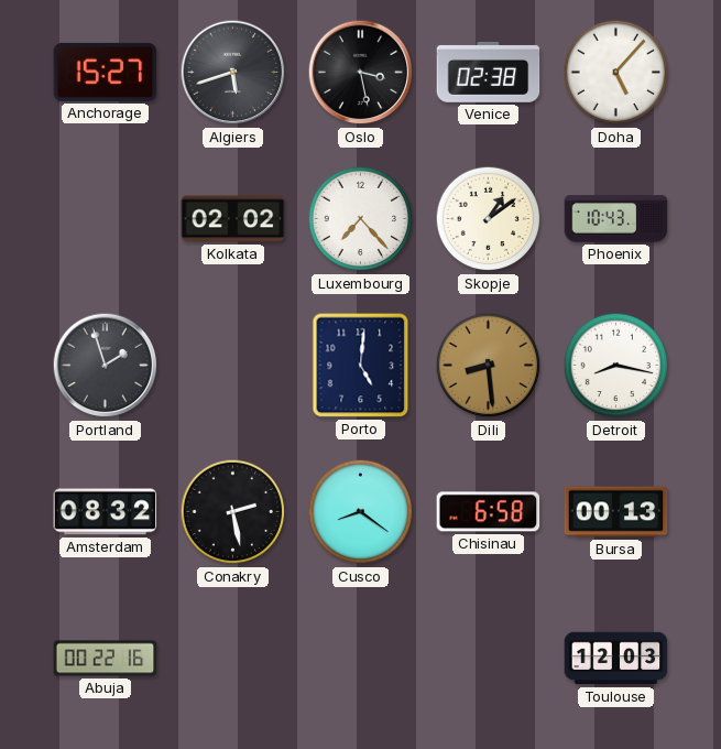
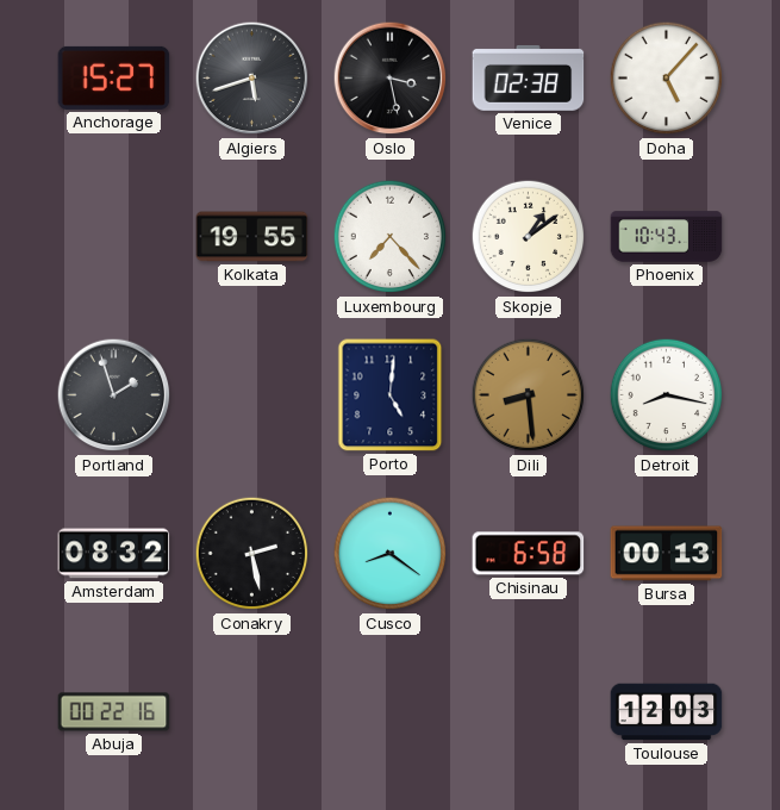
Kolkata: 02:02 -> 19:55 (252, 237)
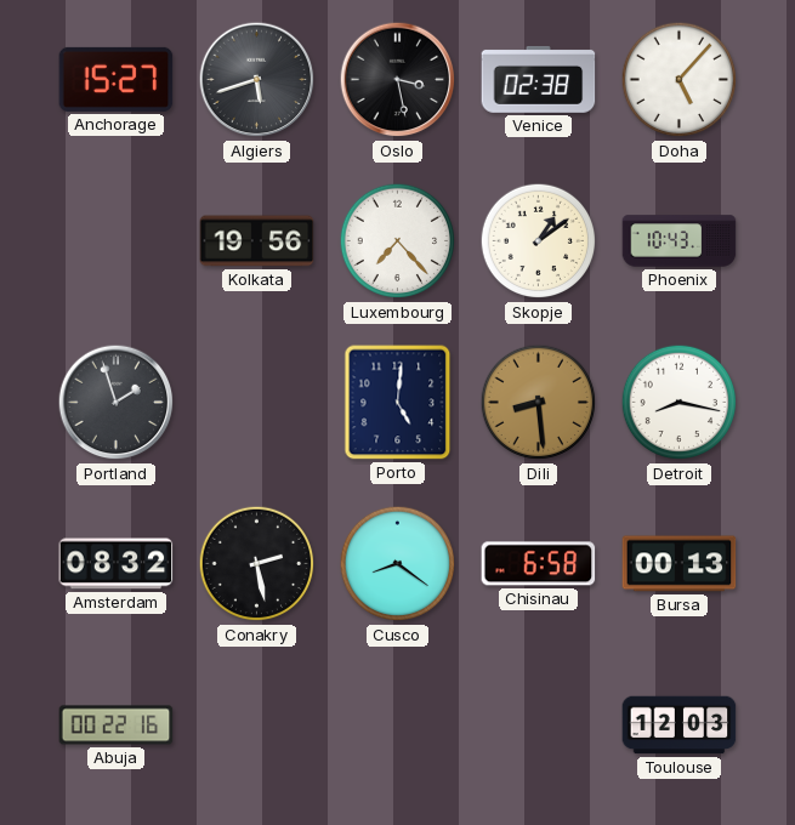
Kolkata: 19:55 -> 19:56 (257, 241)
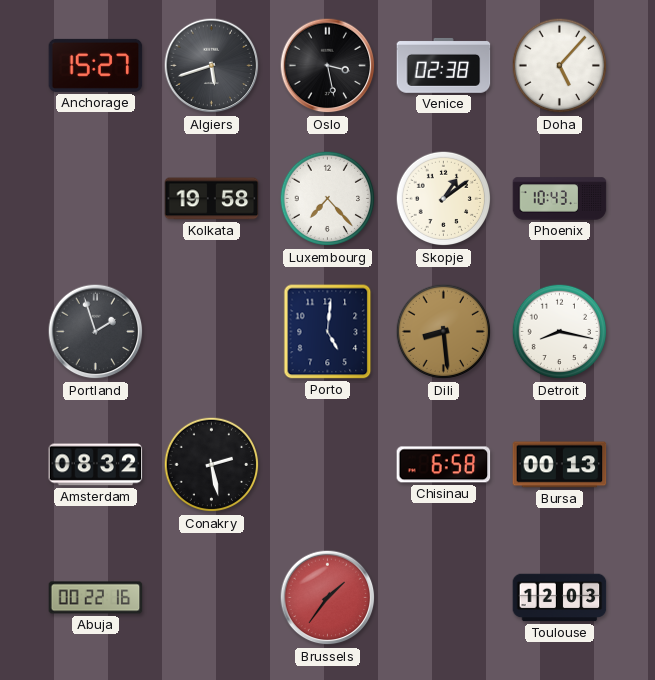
Kolkata: 19:56 -> 19:58 (212, 199)
Cusco: 8:21 -> none (398, 564)
Brussels: none -> 1:36 (328, 598)
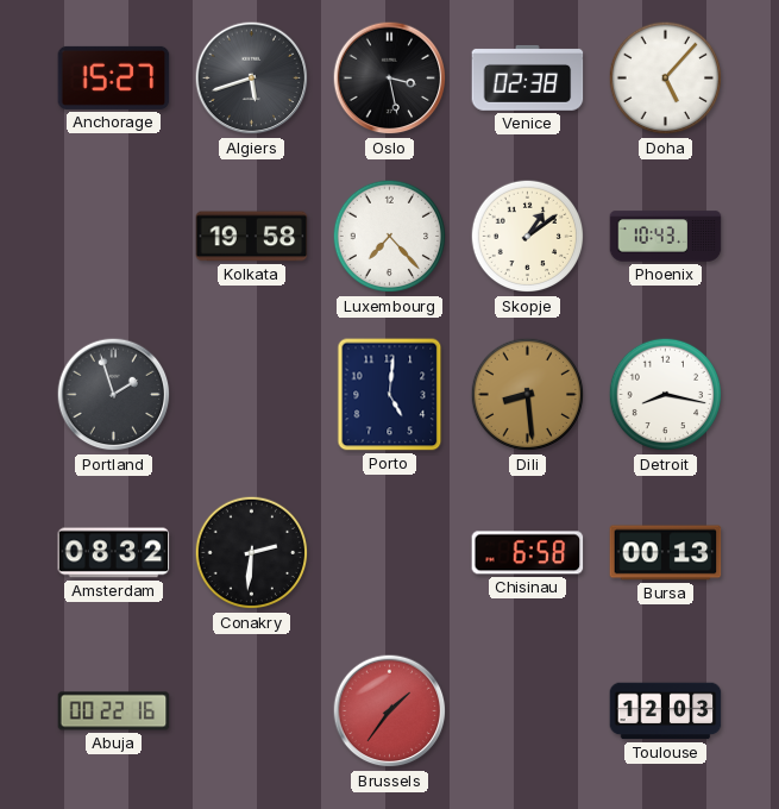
Conakry: 2:28 -> 2:31 (252, 553)
